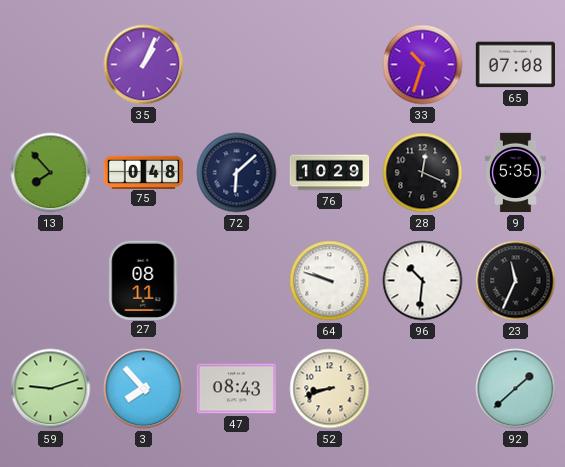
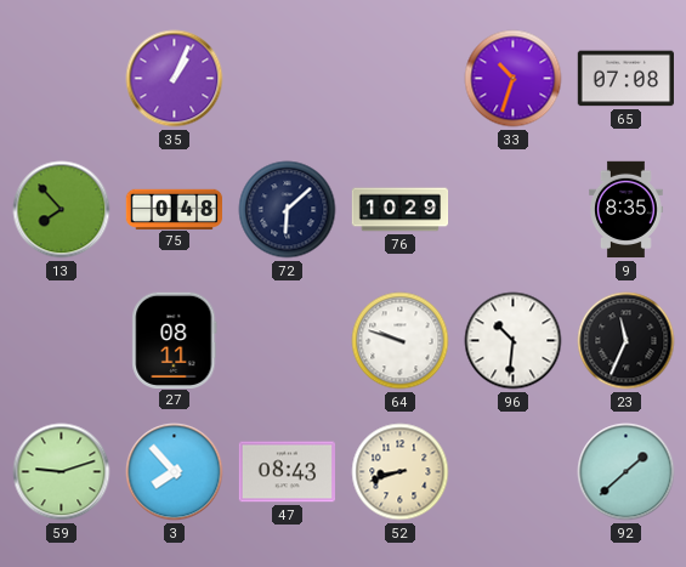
28: 12:19 -> none (423, 173)
9: 5:35 -> 8:35 (627, 210)
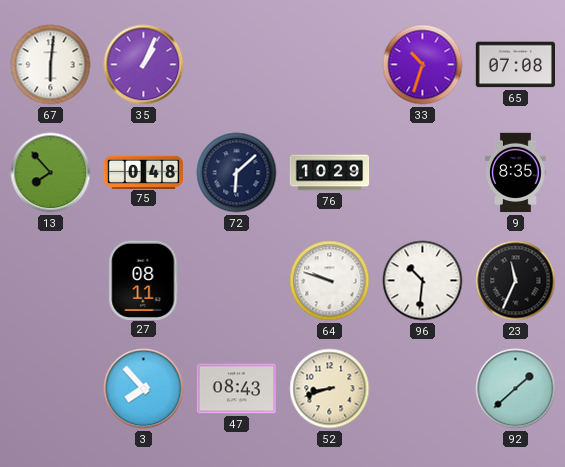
67: none -> 6:01 (51, 65)
59: 9:12 -> none (62, 472)
